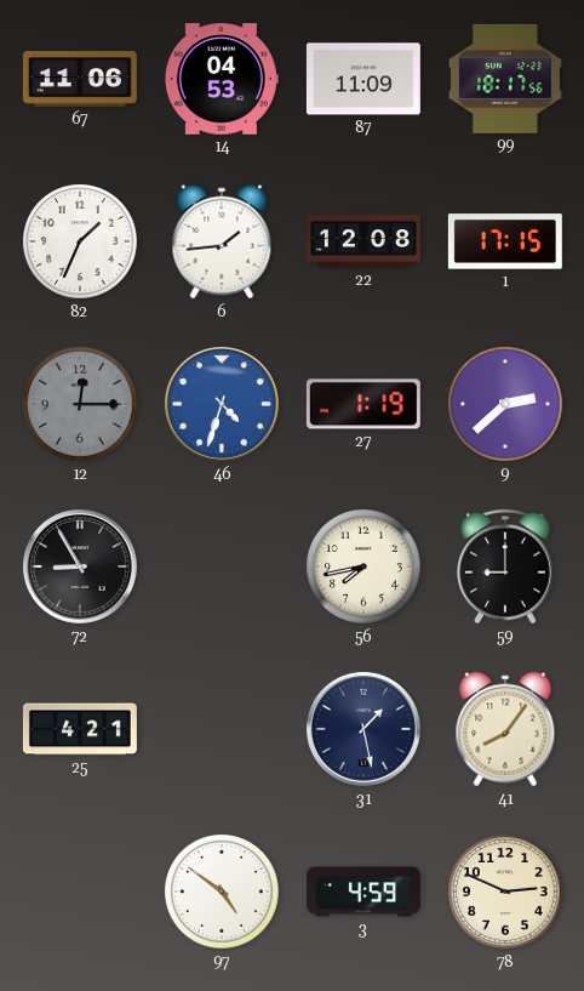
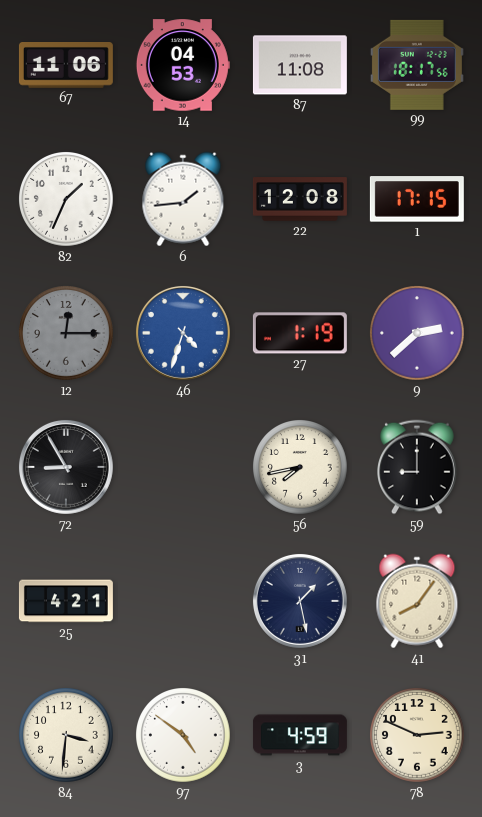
87: 11:09 -> 11:08 (300, 65)
84: none -> 3:31 (67, 736)
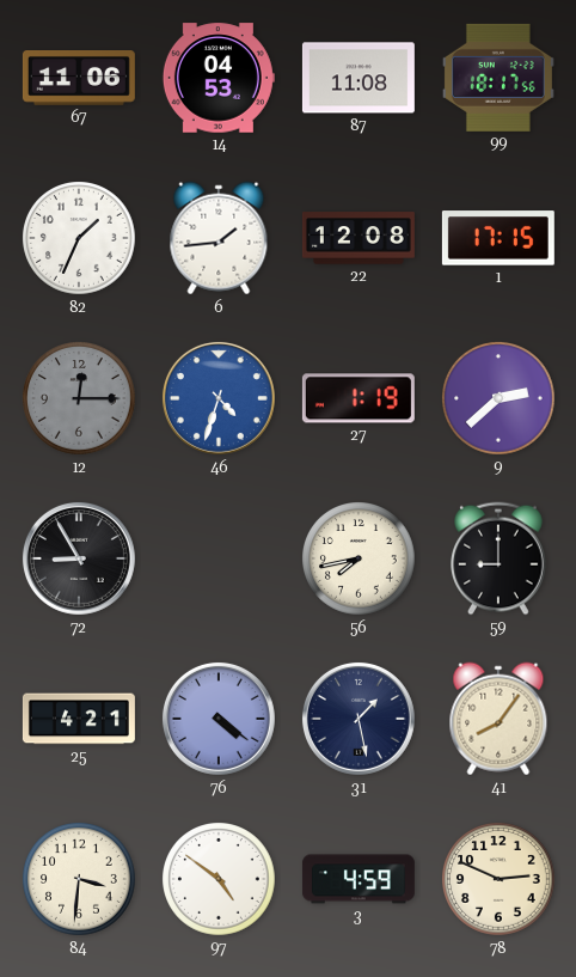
76: none -> 4:21 (219, 719)
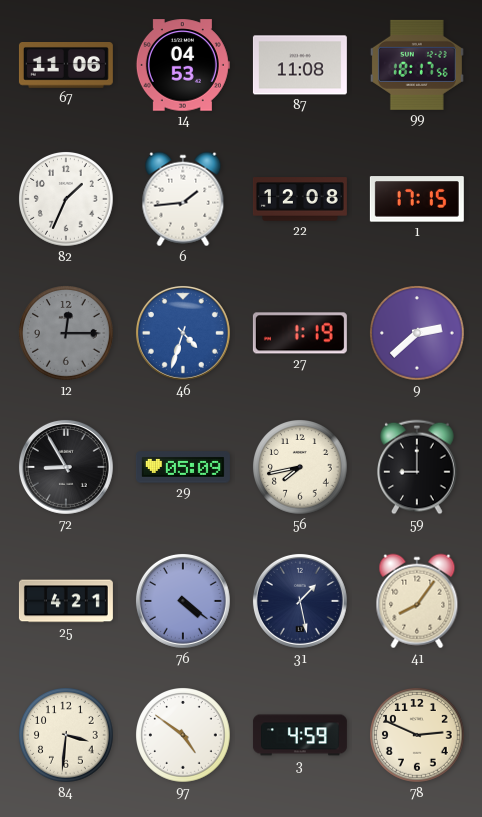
29: none -> 05:09 (183, 467)
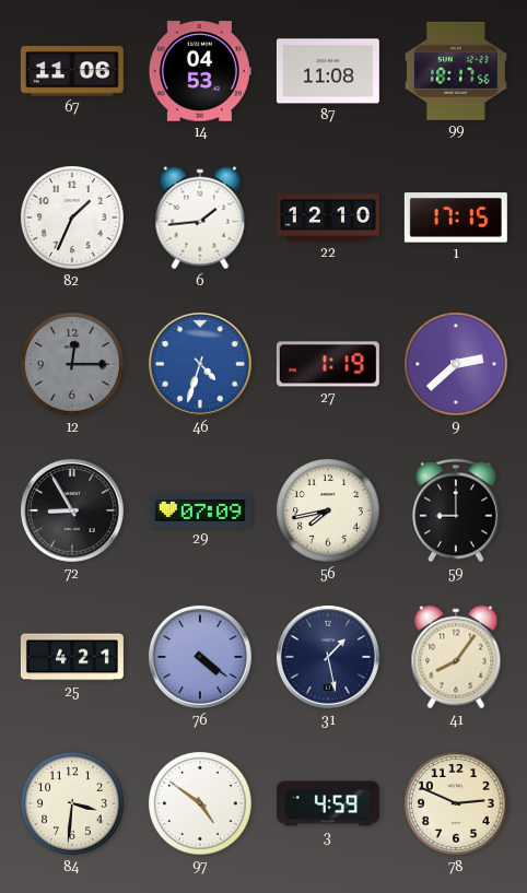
22: 12:08 -> 12:10 (328, 218)
29: 05:09 -> 07:09 (200, 510)
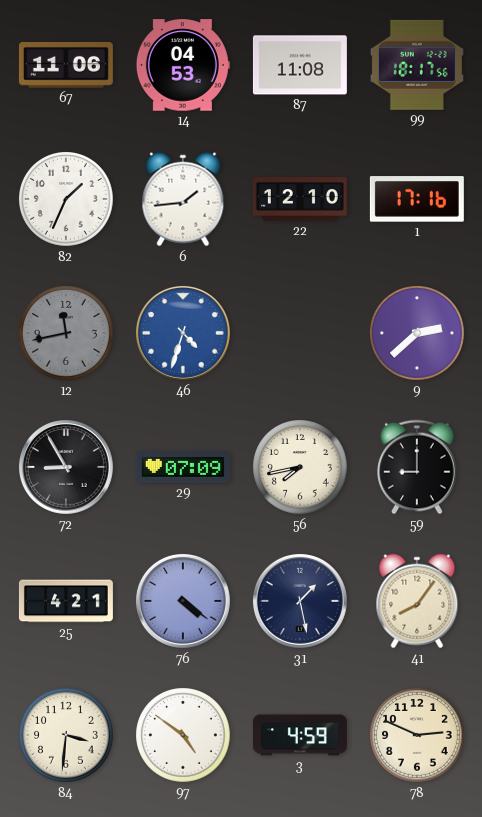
1: 17:15 -> 17:16 (417, 199)
12: 12:15 -> 11:43 (67, 334)
27: 1:19 -> none (328, 364)
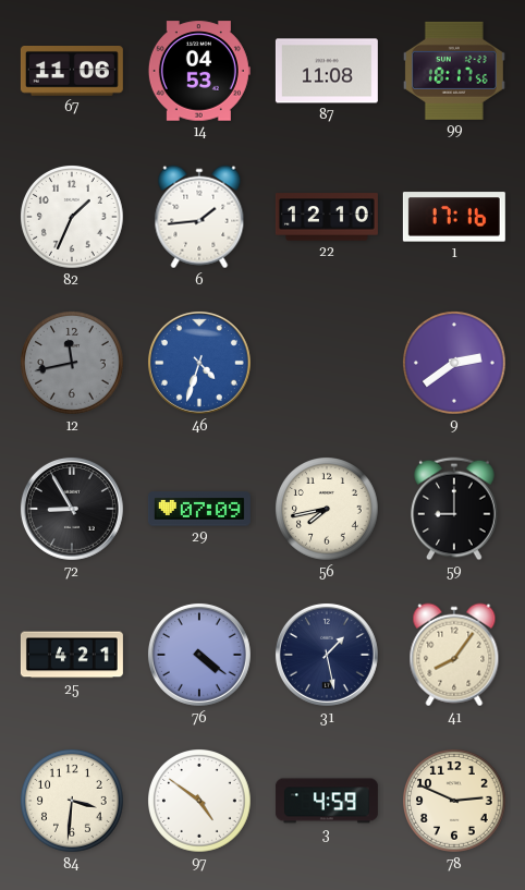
9: 2:38 -> 2:39 (455, 364)
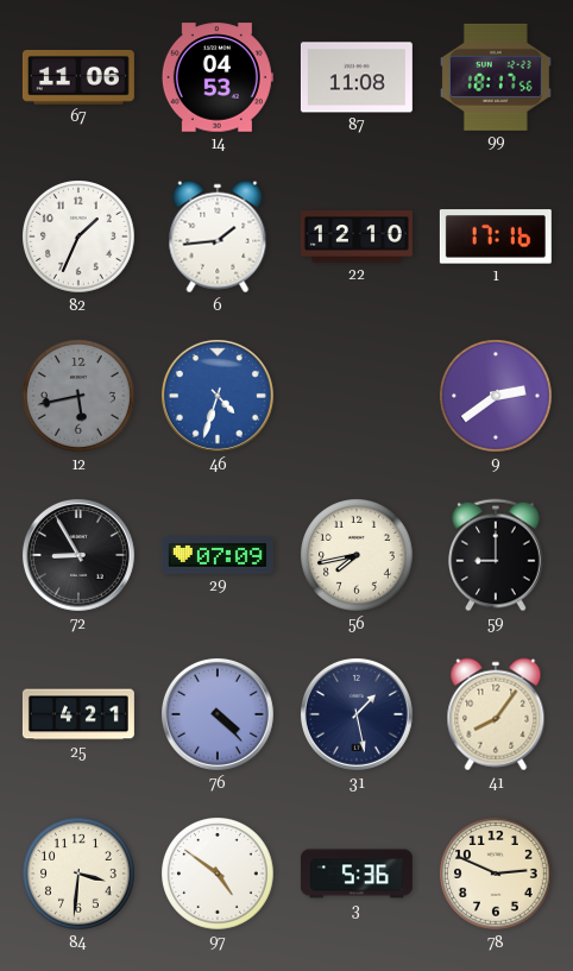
12: 11:43 -> 5:43 (80, 397)
76: 4:21 -> 4:23 (218, 714)
3: 4:59 -> 5:36 (357, 874)
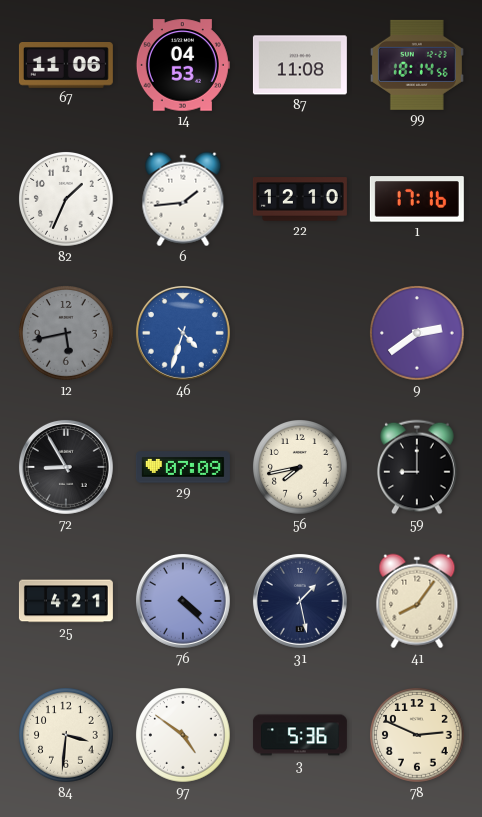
99: 18:17 -> 18:14 (417, 65)
